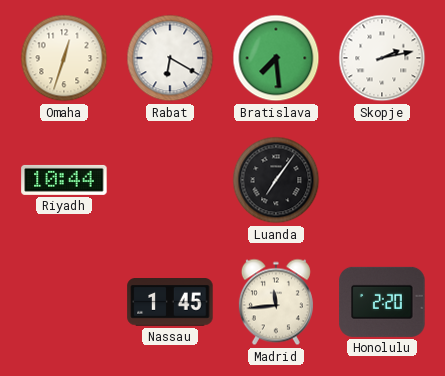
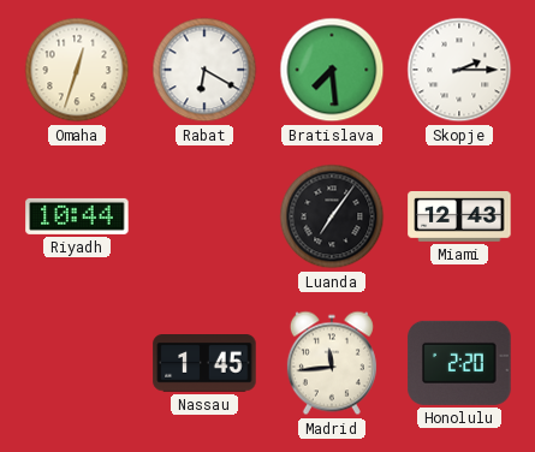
Skopje: 2:13 -> 2:15 (459, 70)
Miami: none -> 12:43 (459, 218)
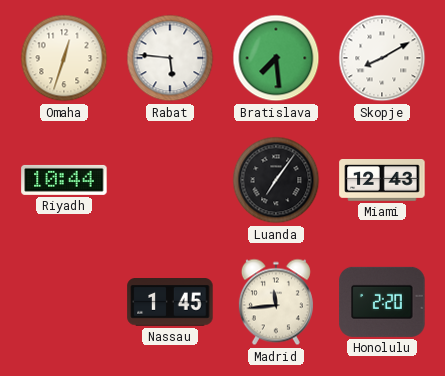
Rabat: 6:20 -> 5:46 (170, 58)
Skopje: 2:15 -> 8:10 (382, 58)
